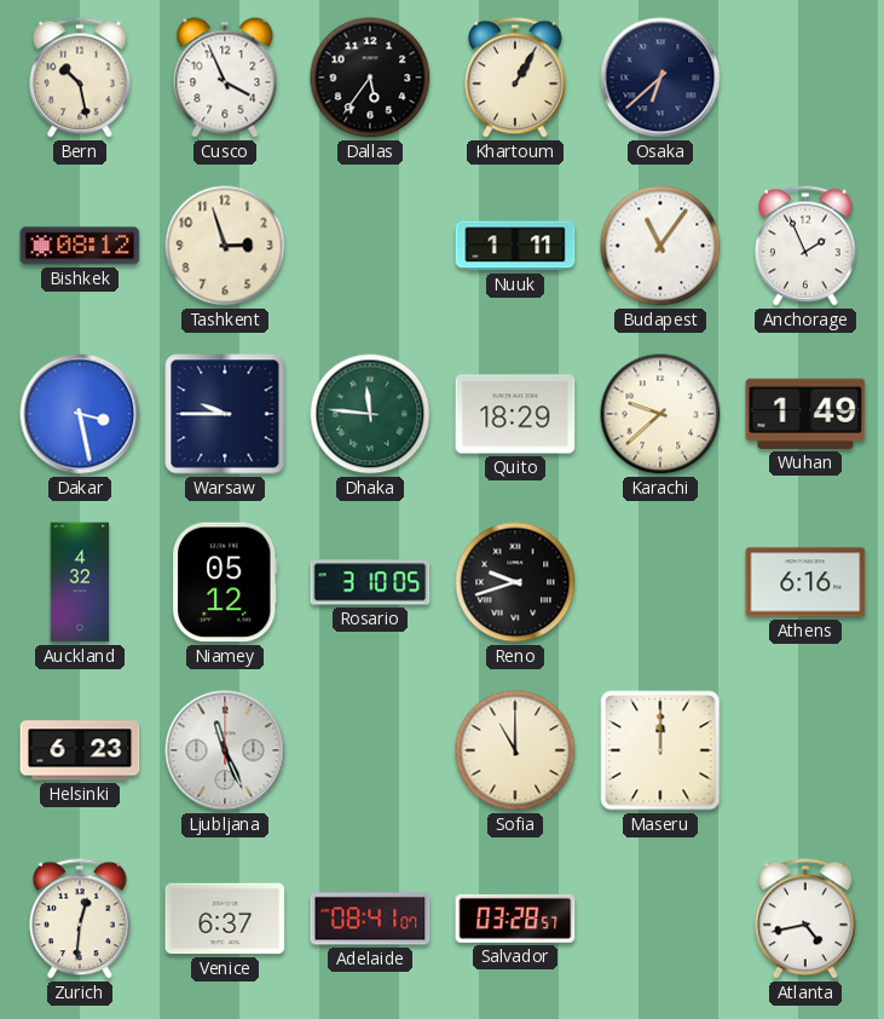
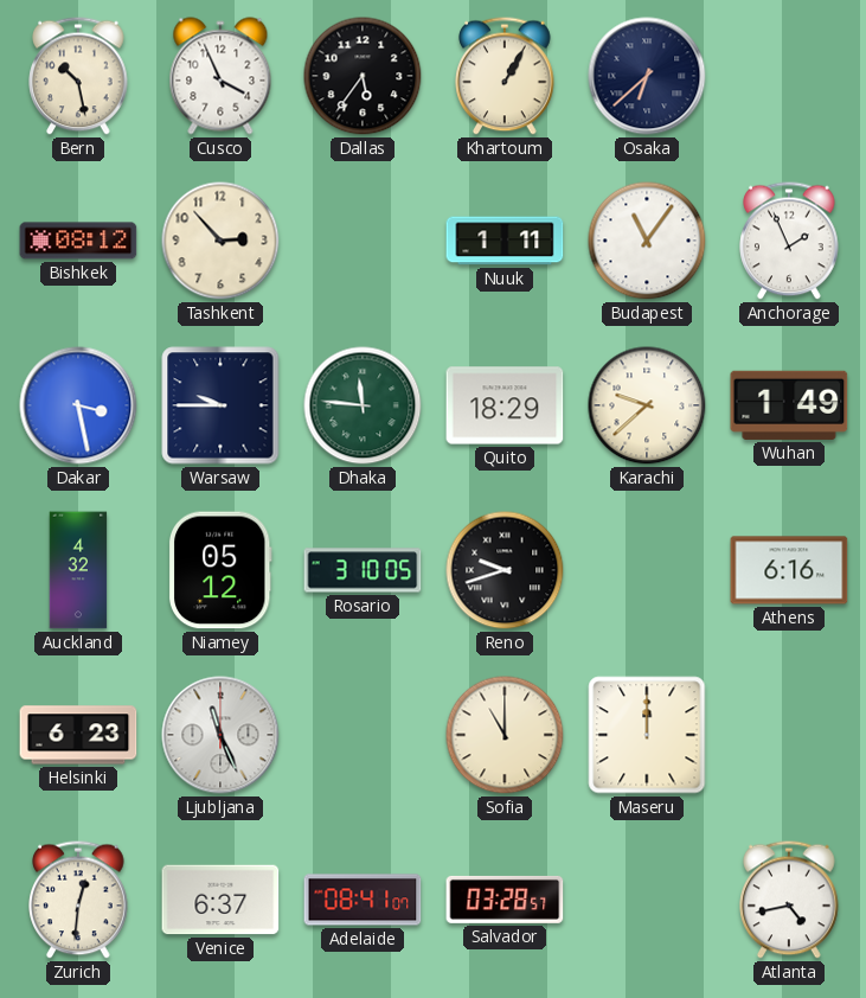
Tashkent: 2:57 -> 2:53 (220, 241)
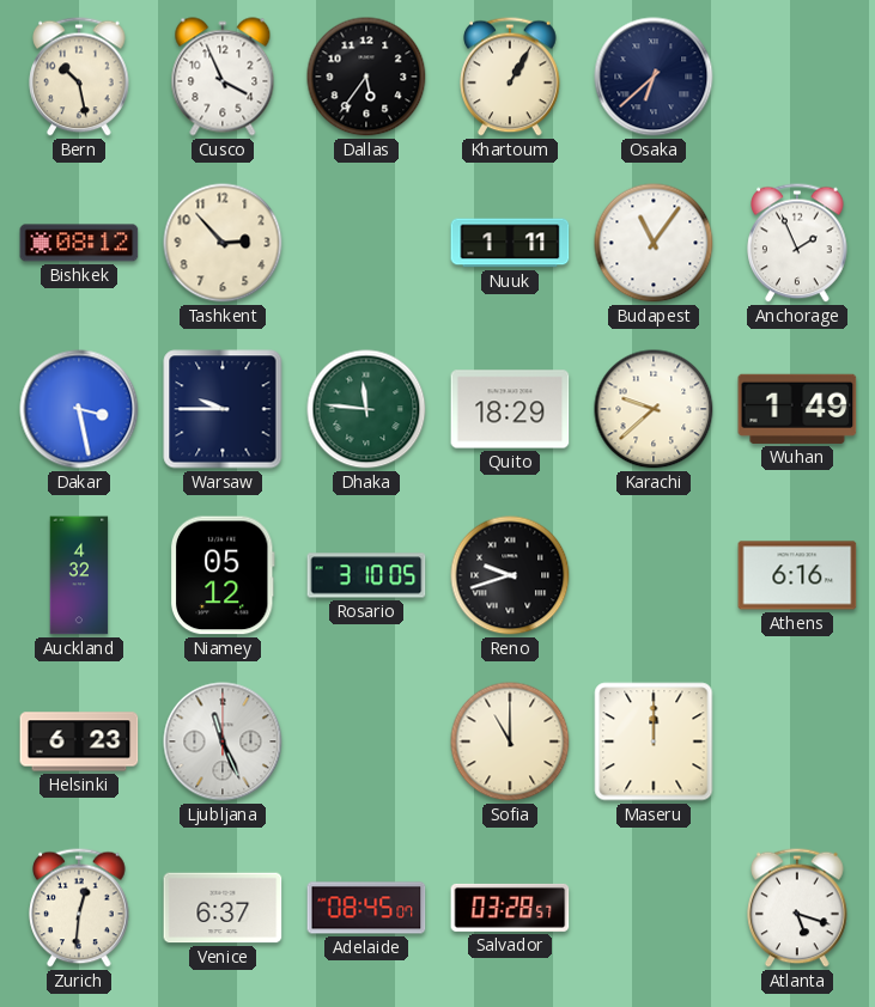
Adelaide: 08:41 -> 08:45 (366, 908)
Atlanta: 4:43 -> 5:18 (797, 908)
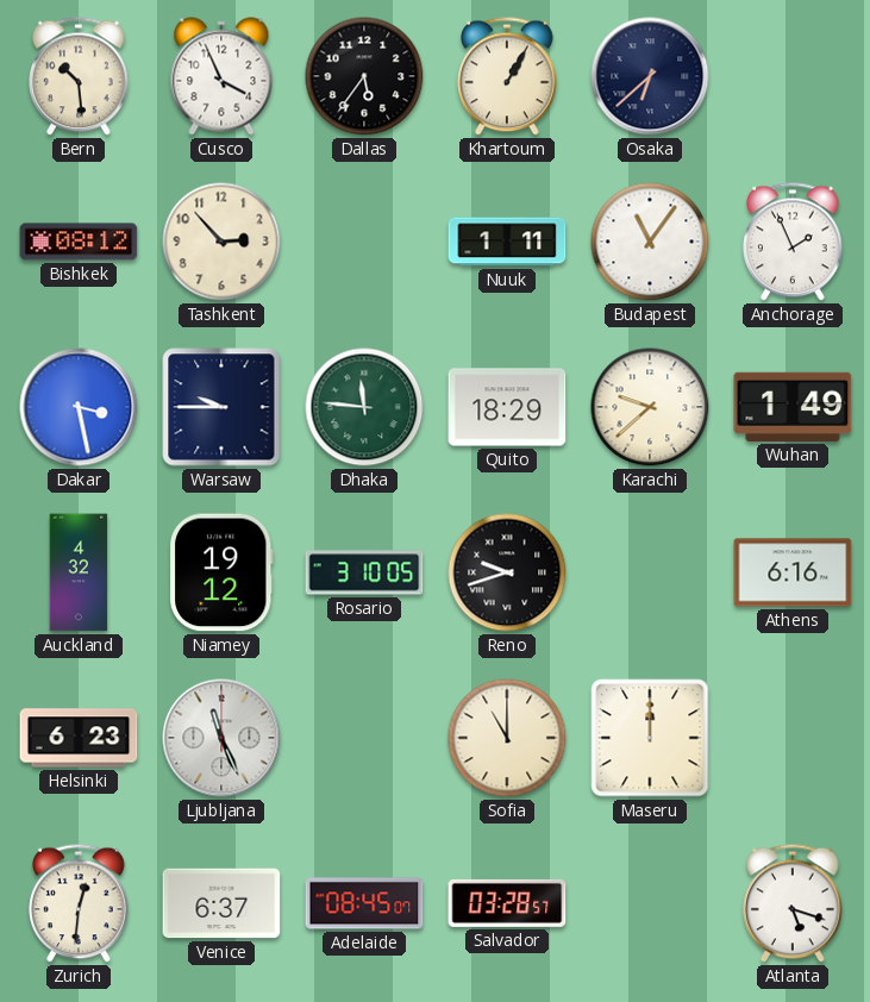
Bern: 10:28 -> 10:29 (79, 76)
Niamey: 05:12 -> 19:12 (221, 572)
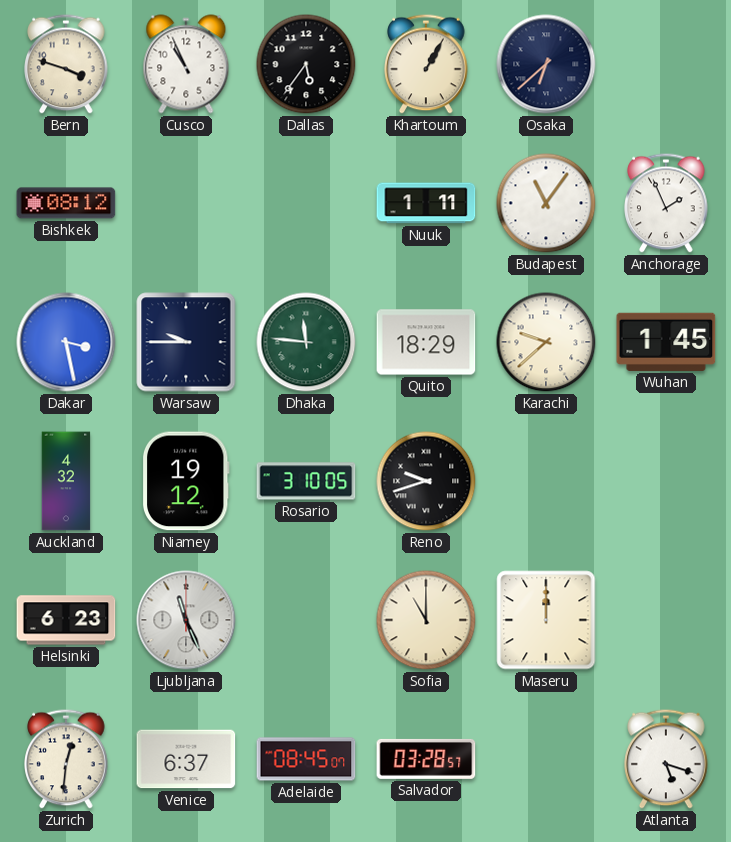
Bern: 10:29 -> 3:48 (66, 64)
Cusco: 3:56 -> 10:56 (186, 64)
Tashkent: 2:53 -> none (221, 242)
Wuhan: 1:49 -> 1:45 (666, 342)
Athens: 6:16 -> none (793, 572)
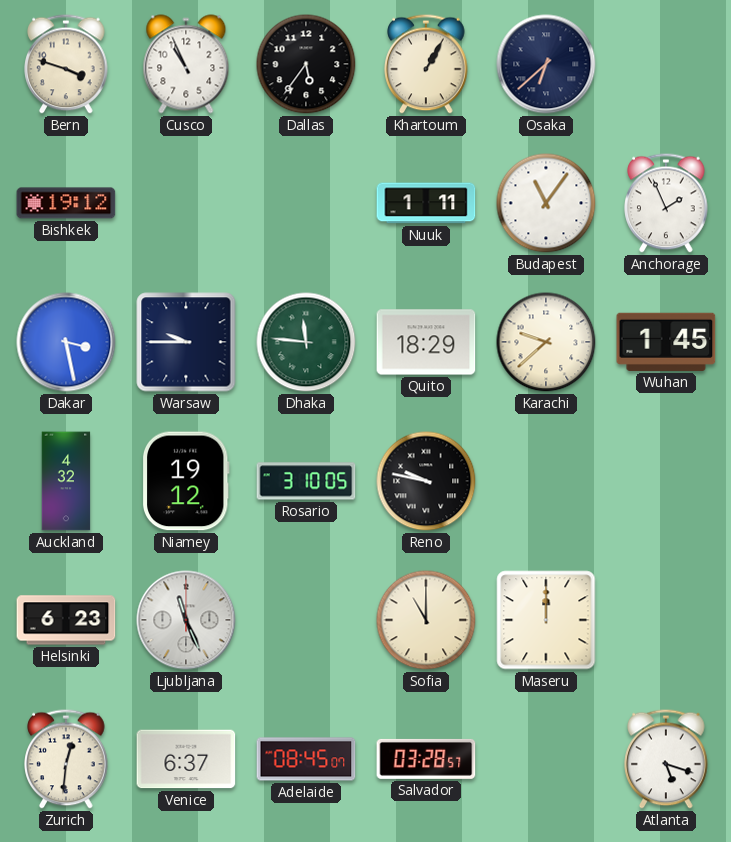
Bishkek: 08:12 -> 19:12 (66, 203)
Reno: 9:42 -> 9:47 (426, 481)
